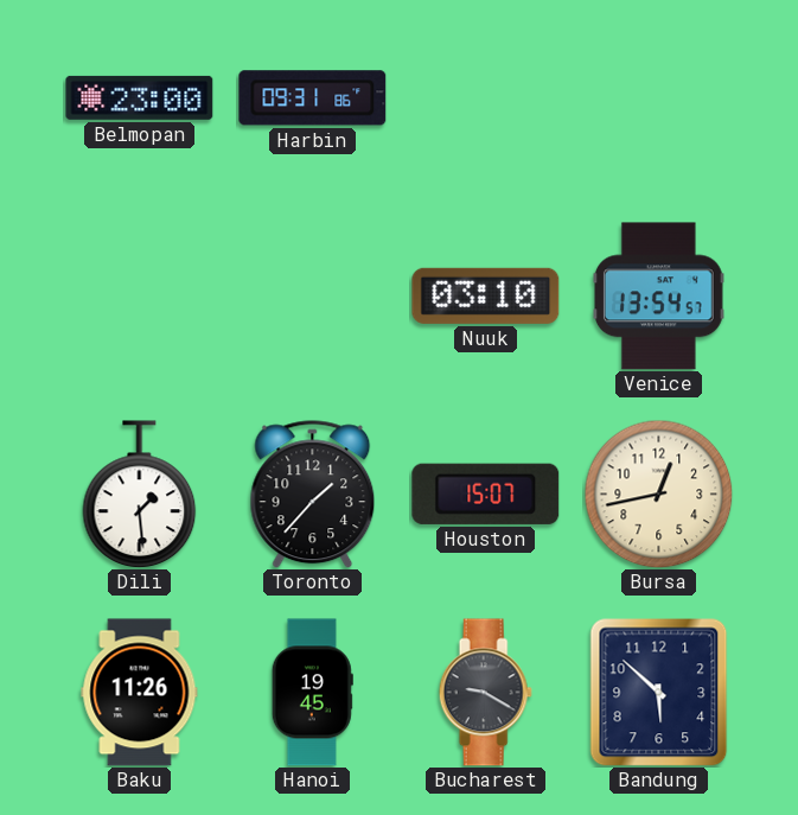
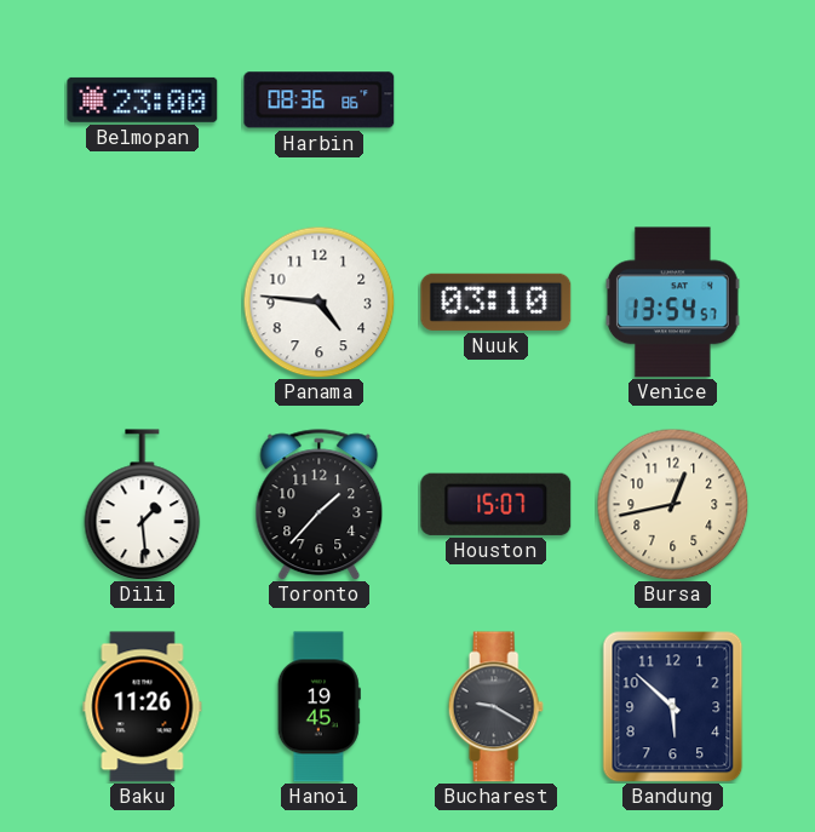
Harbin: 09:31 -> 08:36 (320, 101)
Panama: none -> 4:46 (318, 302)
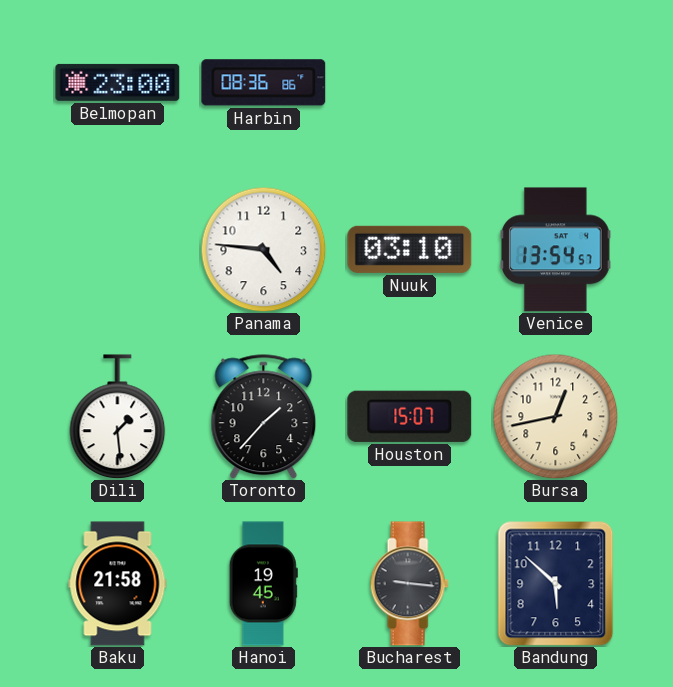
Baku: 11:26 -> 21:58 (118, 584)
Bucharest: 9:20 -> 9:16 (409, 584)
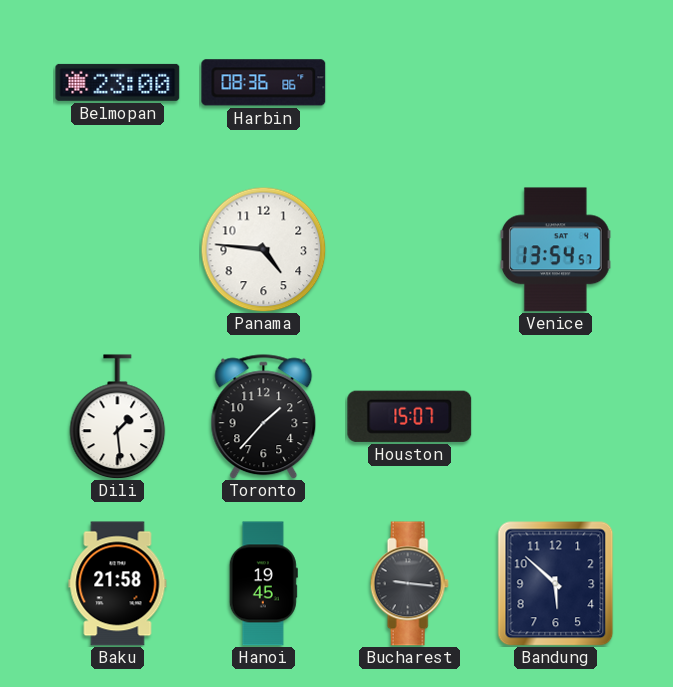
Nuuk: 03:10 -> none (410, 249)
Bursa: 12:43 -> none (555, 416)
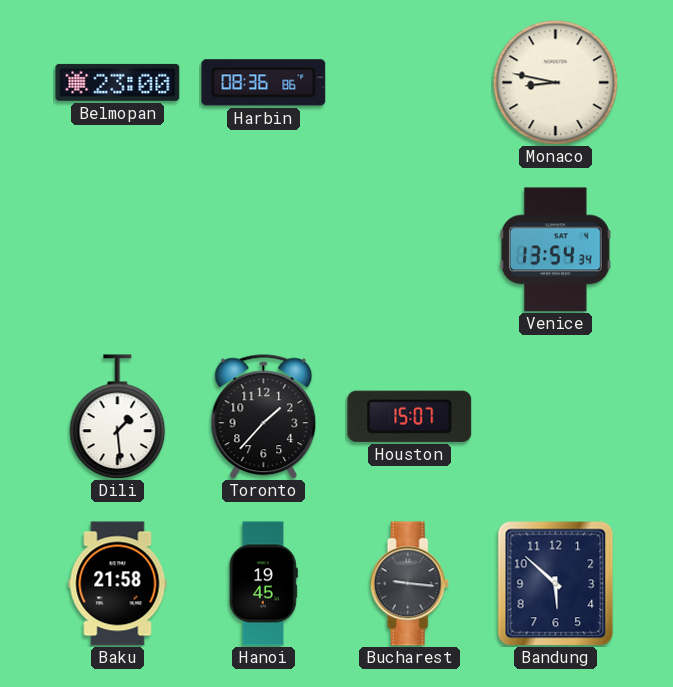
Monaco: none -> 8:47 (555, 82)
Panama: 4:46 -> none (263, 249)
Venice: 13:54:57 -> 13:54:34 (555, 250)
